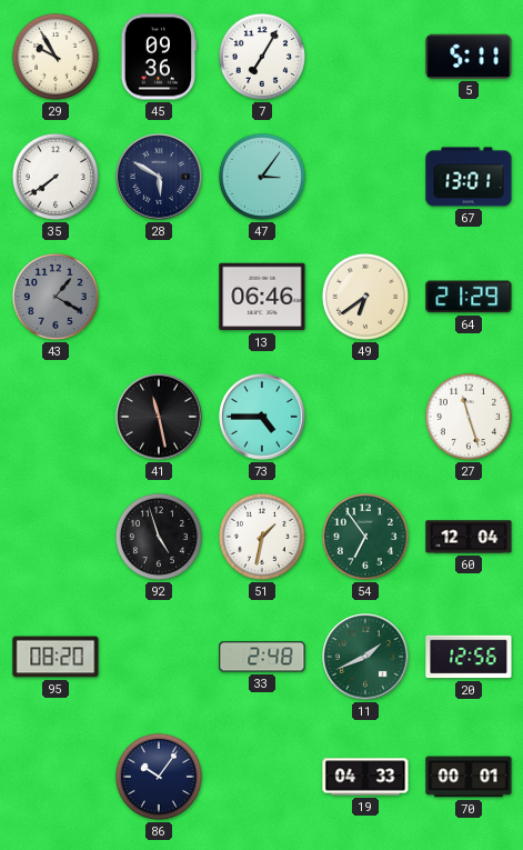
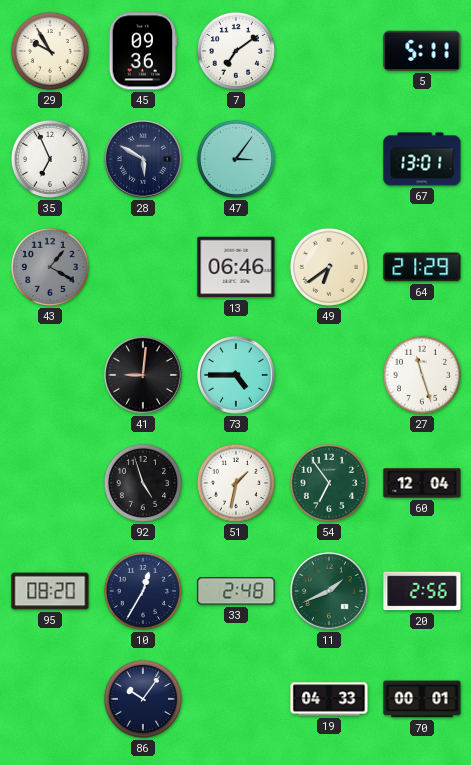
7: 7:05 -> 7:09 (236, 51)
35: 7:39 -> 6:56 (50, 159)
41: 11:28 -> 9:01 (143, 375)
10: none -> 12:35 (143, 591)
20: 12:56 -> 2:56 (422, 591)
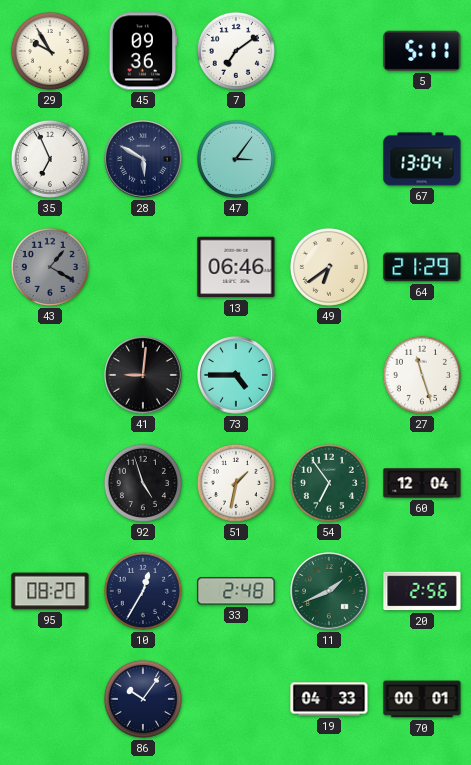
67: 13:01 -> 13:04 (422, 159)
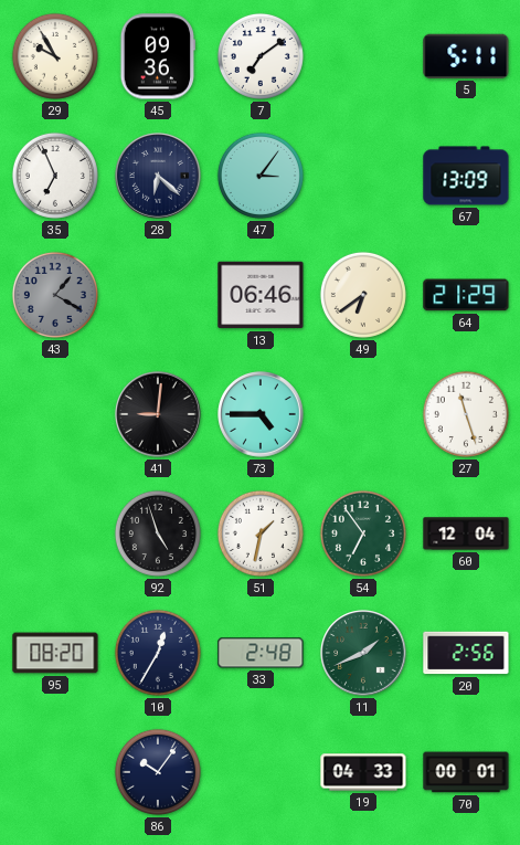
28: 5:50 -> 6:22 (158, 176)
67: 13:04 -> 13:09 (466, 176)
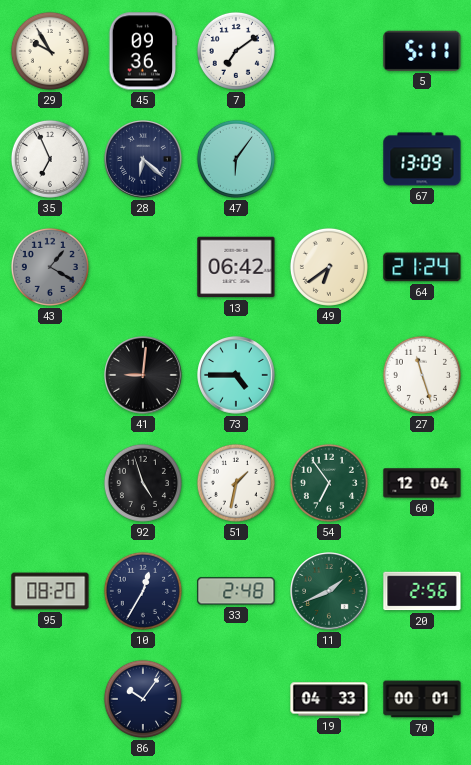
47: 3:06 -> 6:06 (236, 159)
13: 06:46 -> 06:42 (236, 267)
64: 21:29 -> 21:24 (422, 267)
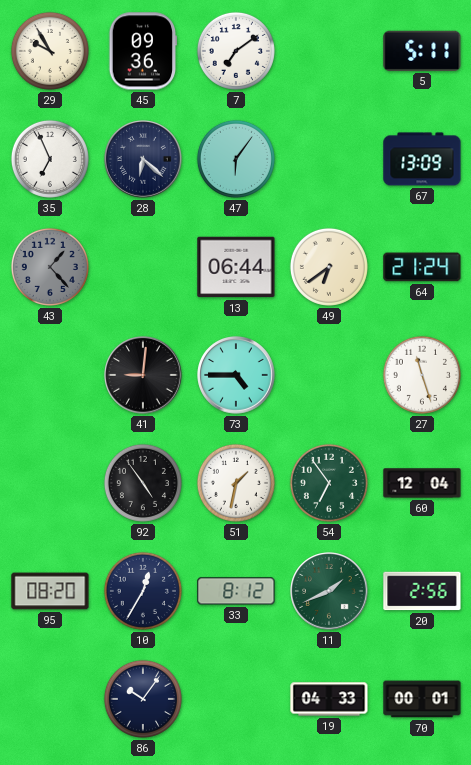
43: 1:20 -> 1:23 (50, 267)
13: 06:42 -> 06:44 (236, 267)
92: 4:57 -> 4:54 (143, 483)
33: 2:48 -> 8:12 (236, 591)
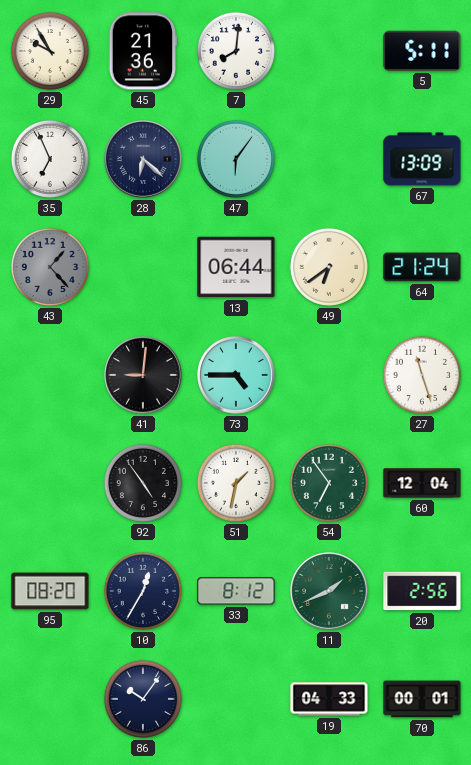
45: 09:36 -> 21:36 (143, 51)
7: 7:09 -> 8:01 (236, 51)
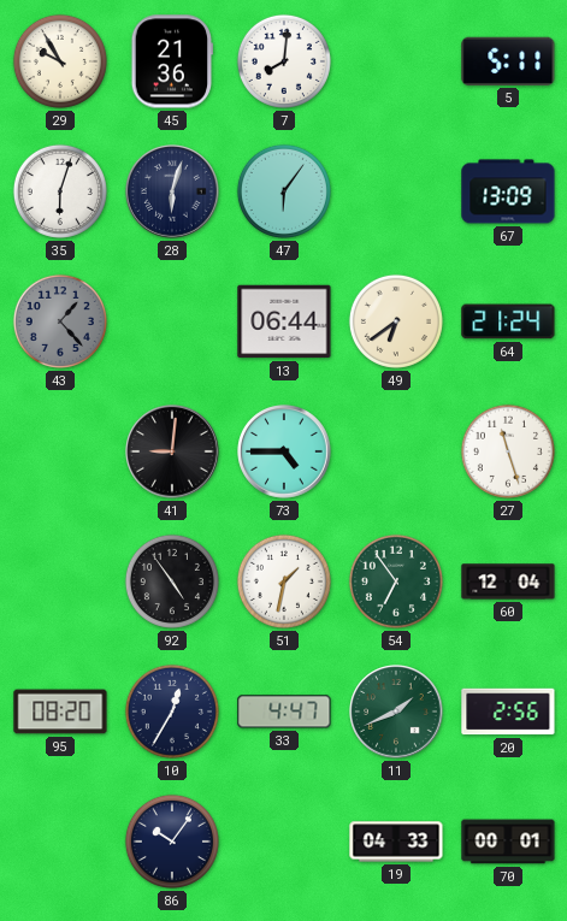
35: 6:56 -> 6:03 (60, 191)
28: 6:22 -> 6:03 (172, 191)
33: 8:12 -> 4:47 (284, 712)
